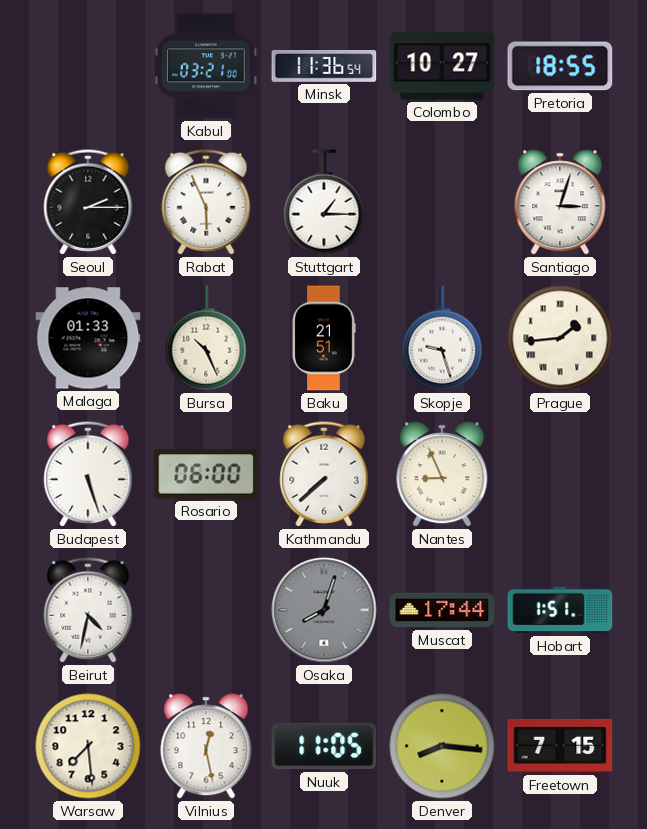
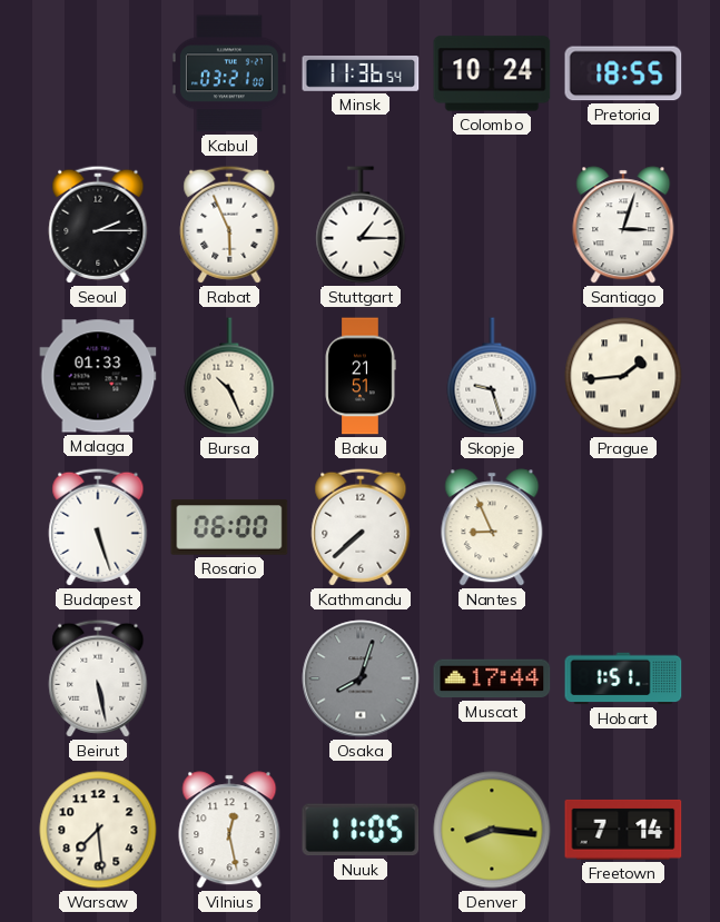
Colombo: 10:27 -> 10:24 (492, 73)
Beirut: 4:32 -> 5:28 (98, 678)
Freetown: 7:15 -> 7:14 (623, 830)
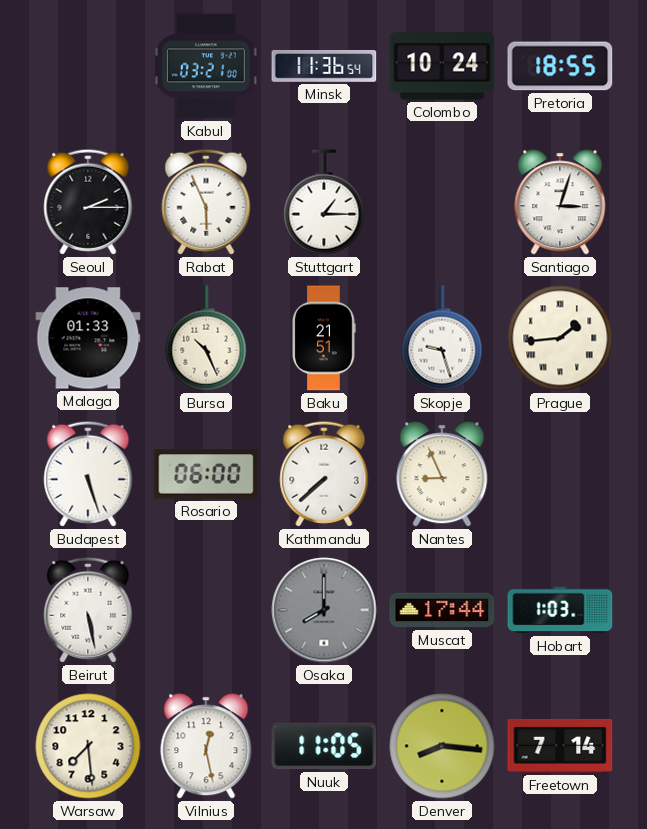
Osaka: 8:03 -> 8:00 (324, 610)
Hobart: 1:51 -> 1:03 (560, 610)
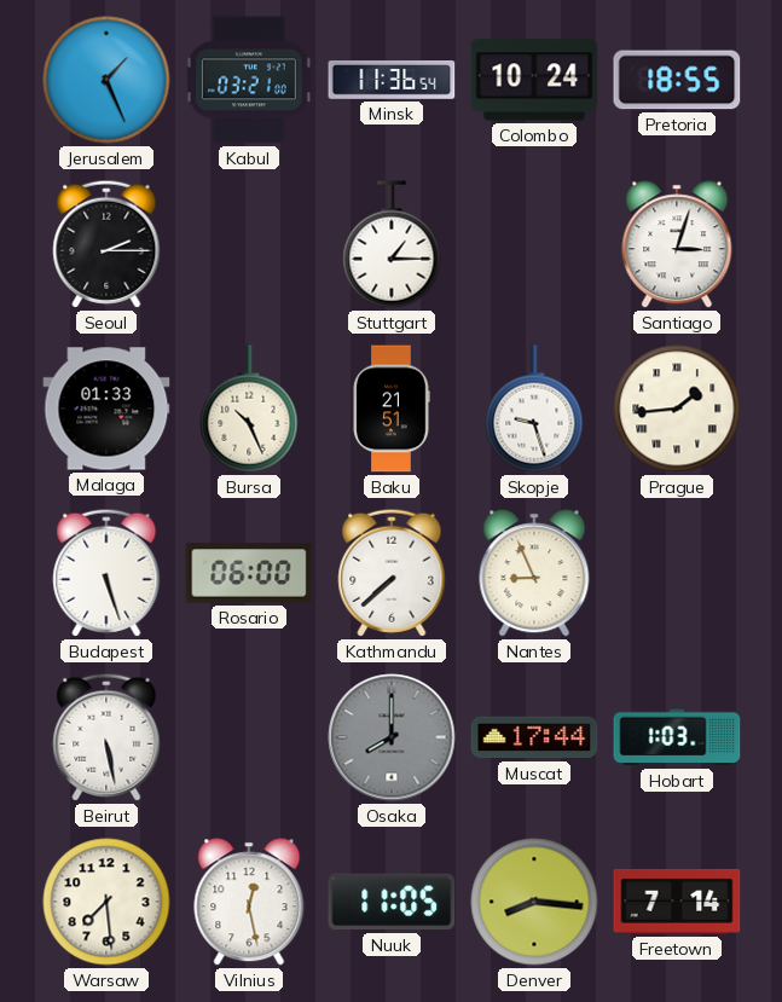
Jerusalem: none -> 1:26 (106, 80)
Rabat: 5:56 -> none (206, 202)
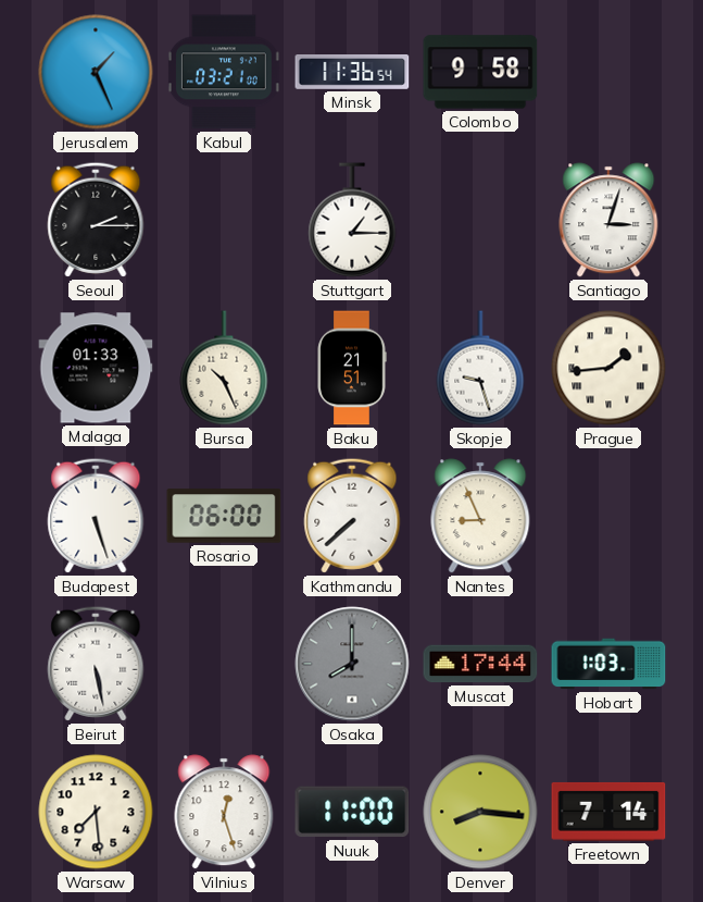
Colombo: 10:24 -> 9:58 (480, 72)
Pretoria: 18:55 -> none (677, 80)
Vilnius: 12:28 -> 12:27 (224, 812)
Nuuk: 11:05 -> 11:00 (352, 812)
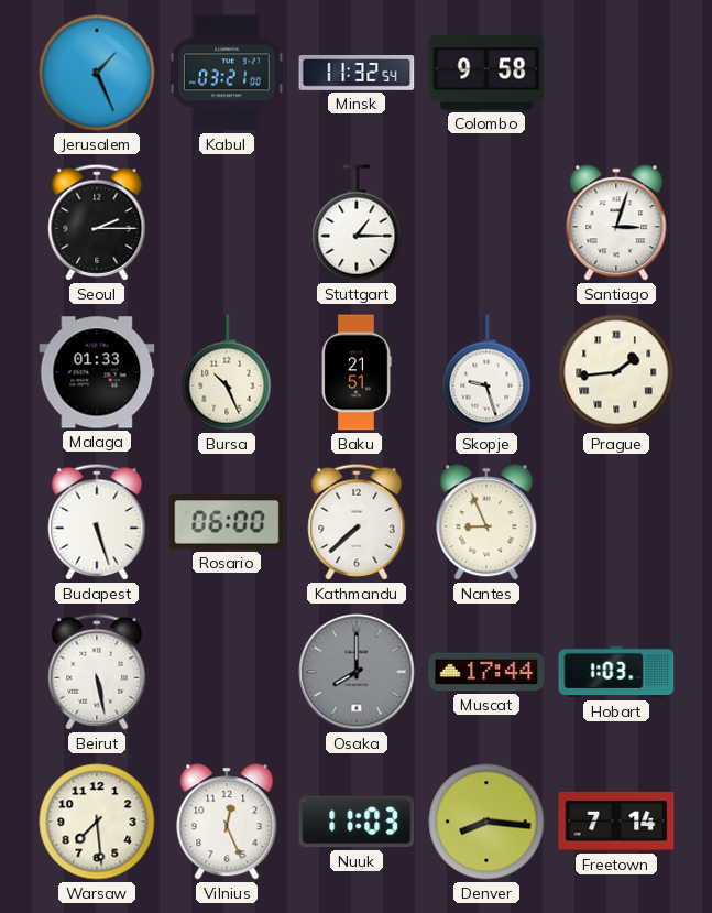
Minsk: 11:36 -> 11:32 (357, 74)
Vilnius: 12:27 -> 12:26 (227, 822)
Nuuk: 11:00 -> 11:03 (357, 822)
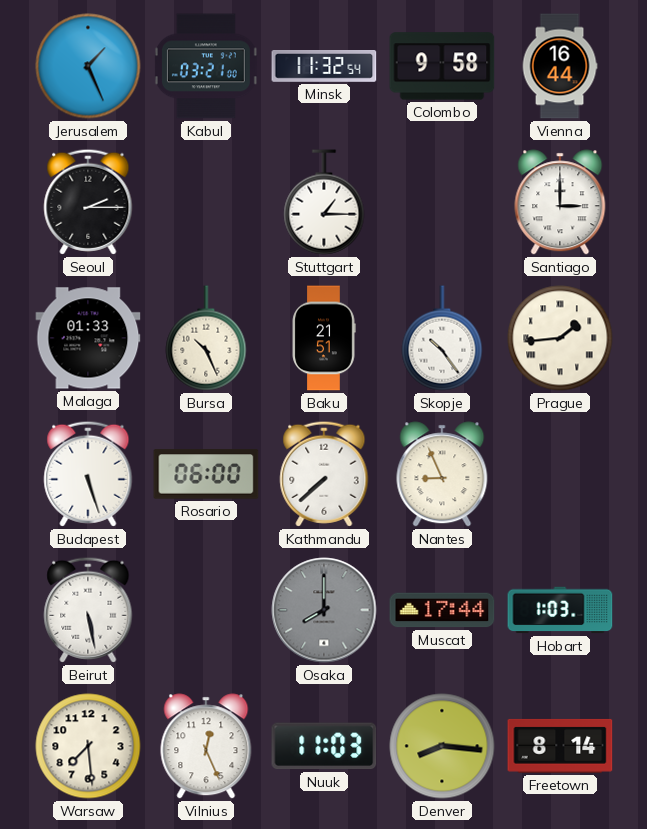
Vienna: none -> 16:44 (560, 66)
Santiago: 3:03 -> 3:00 (560, 202)
Skopje: 9:27 -> 10:24 (442, 338)
Freetown: 7:14 -> 8:14 (560, 746)
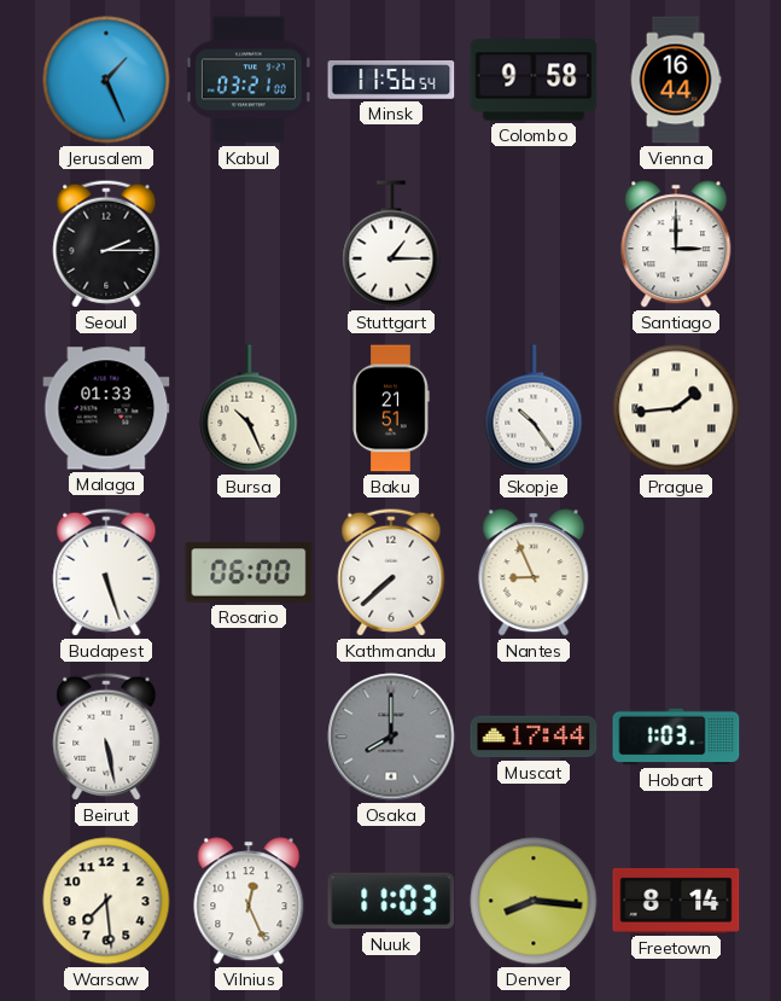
Minsk: 11:32 -> 11:56 (391, 81)
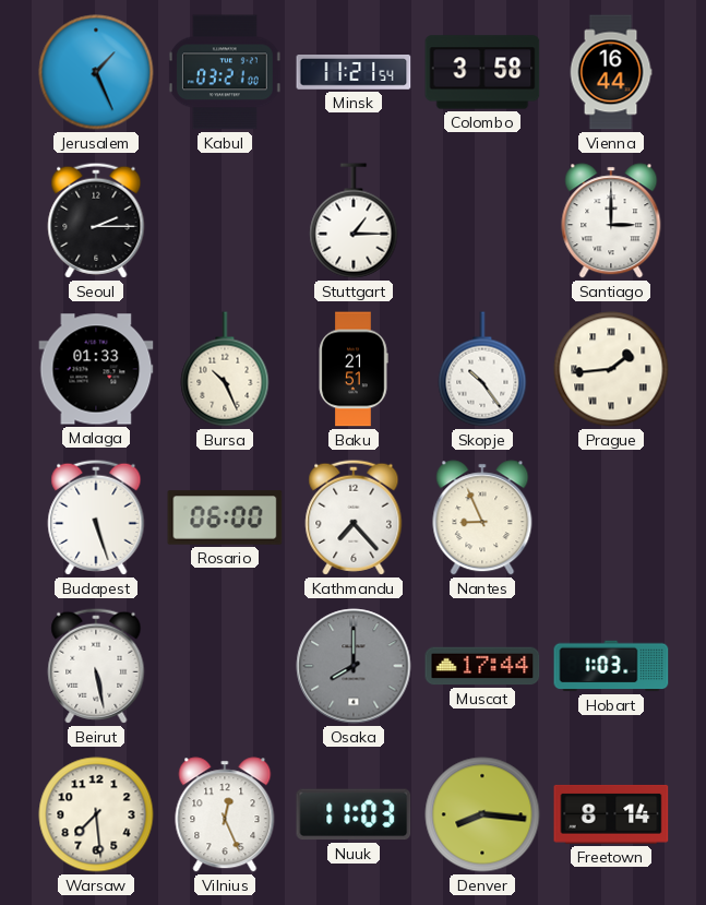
Minsk: 11:56 -> 11:21 (354, 73)
Colombo: 9:58 -> 3:58 (482, 72)
Kathmandu: 7:38 -> 7:23 (354, 517)
